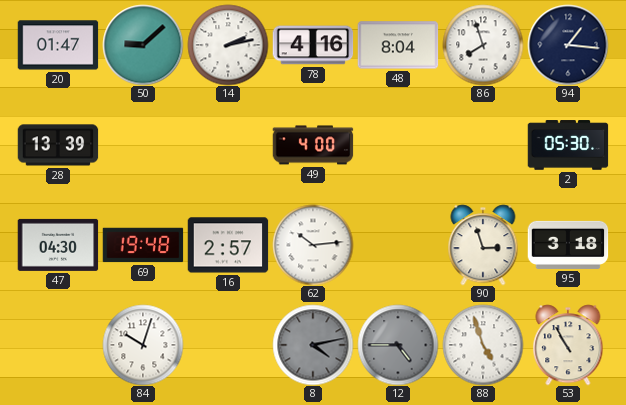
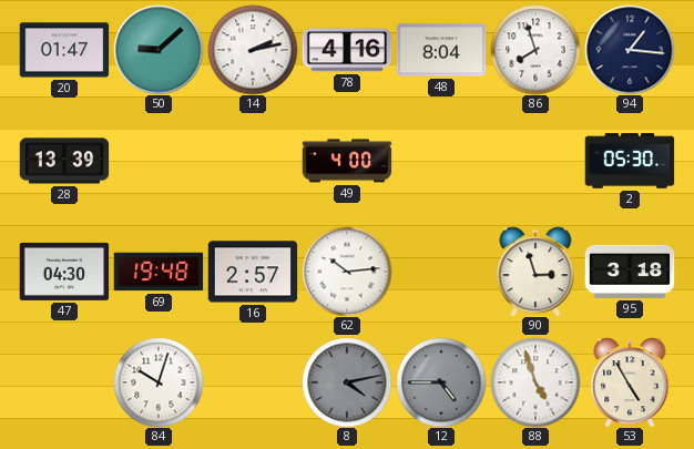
53: 10:55 -> 4:55 (630, 382)
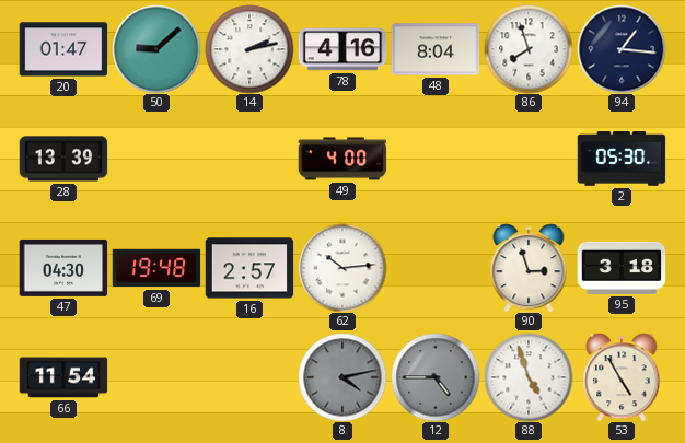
66: none -> 11:54 (63, 377)
84: 10:03 -> none (159, 382)
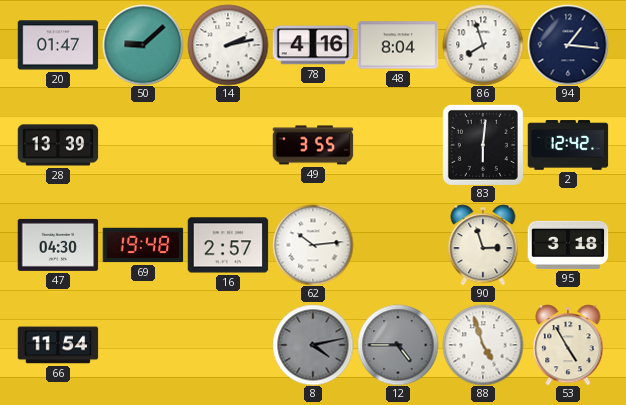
49: 4:00 -> 3:55 (313, 145)
83: none -> 6:01 (483, 145)
2: 05:30 -> 12:42 (568, 145)
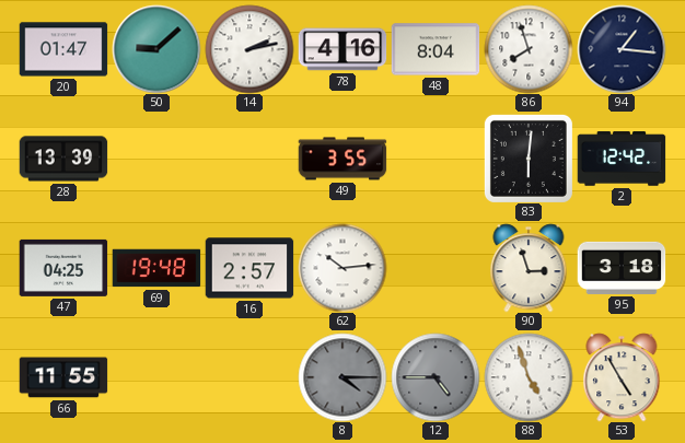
47: 04:30 -> 04:25 (63, 268)
66: 11:54 -> 11:55 (63, 377)
8: 4:13 -> 4:15 (342, 377)
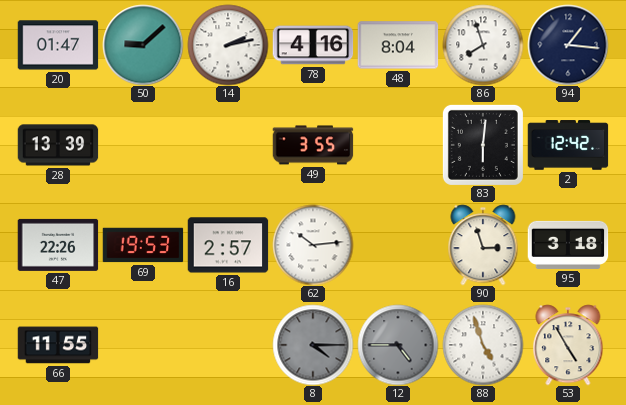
47: 04:25 -> 22:26 (58, 245)
69: 19:48 -> 19:53 (143, 245)
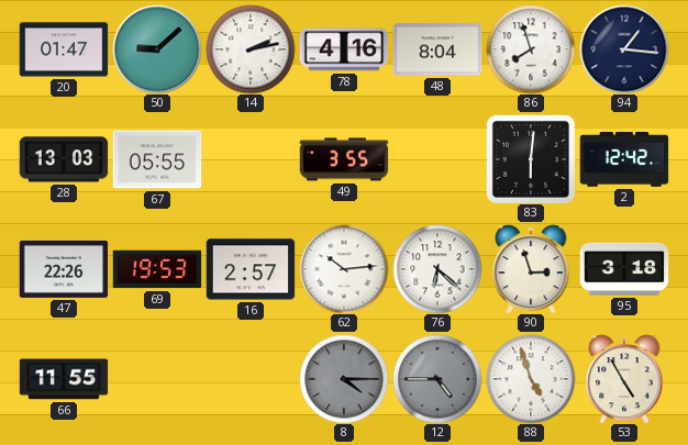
28: 13:39 -> 13:03 (64, 159)
67: none -> 05:55 (157, 159)
76: none -> 6:22 (437, 269)
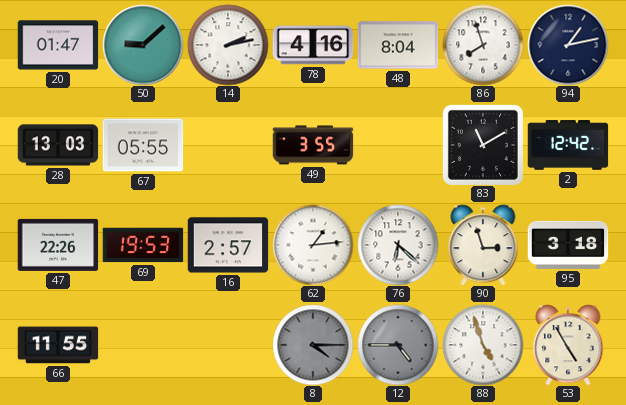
94: 1:16 -> 1:13 (568, 45)
83: 6:01 -> 11:10 (483, 145)
62: 10:14 -> 1:14 (313, 245)
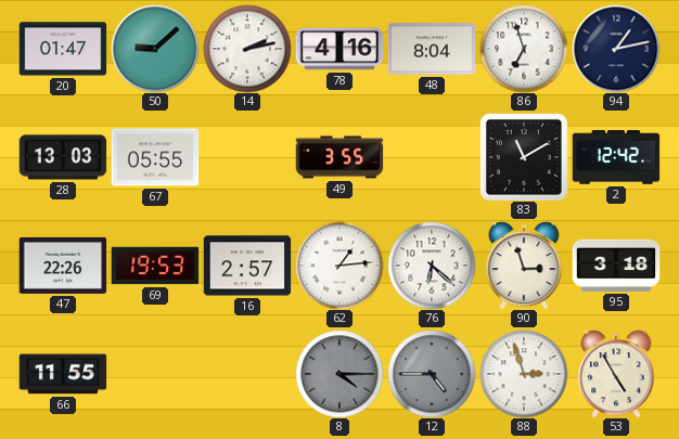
86: 7:57 -> 6:57 (524, 49)
88: 4:57 -> 2:57 (524, 374)
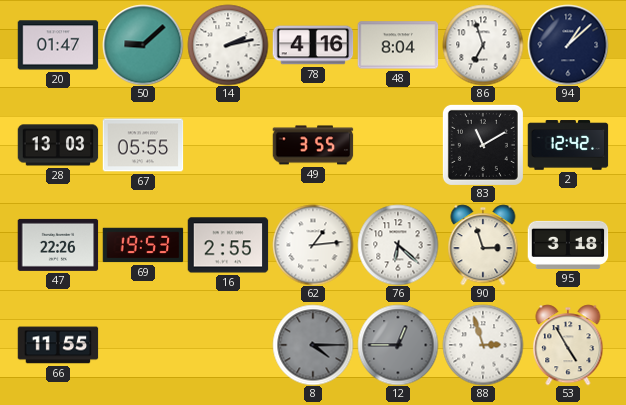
94: 1:13 -> 1:08 (568, 45)
16: 2:57 -> 2:55 (228, 245)
12: 4:45 -> 12:45 (398, 345)
